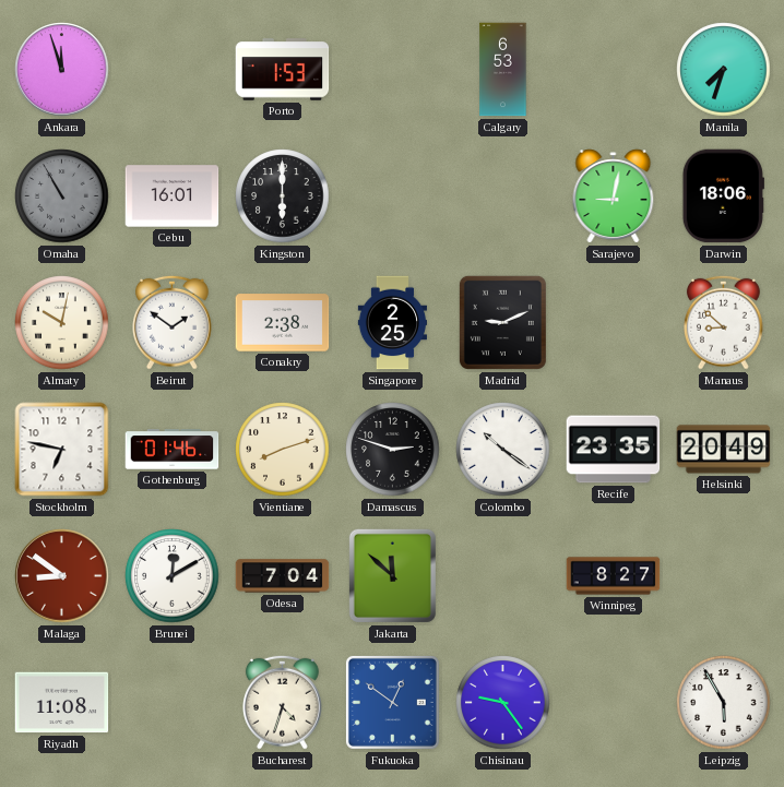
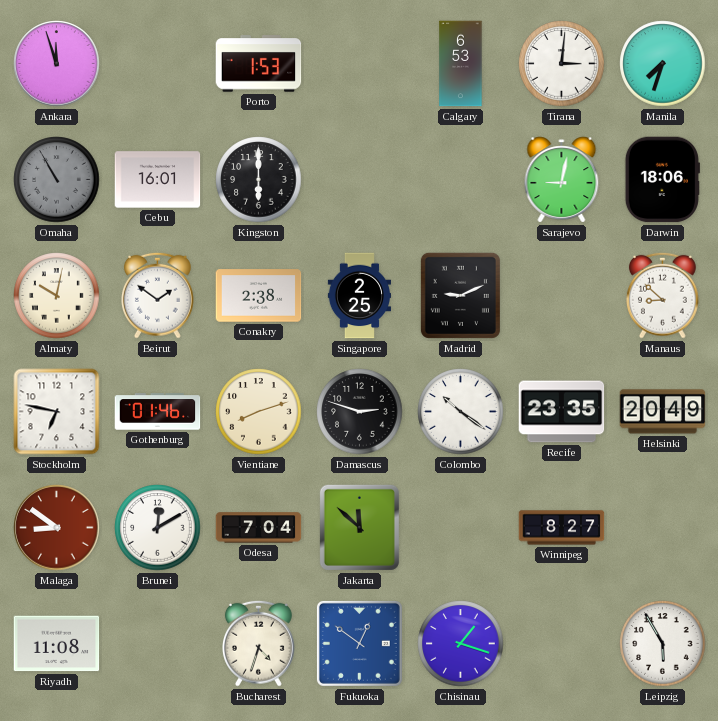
Tirana: none -> 3:01 (562, 64)
Chisinau: 9:24 -> 1:18 (461, 644)
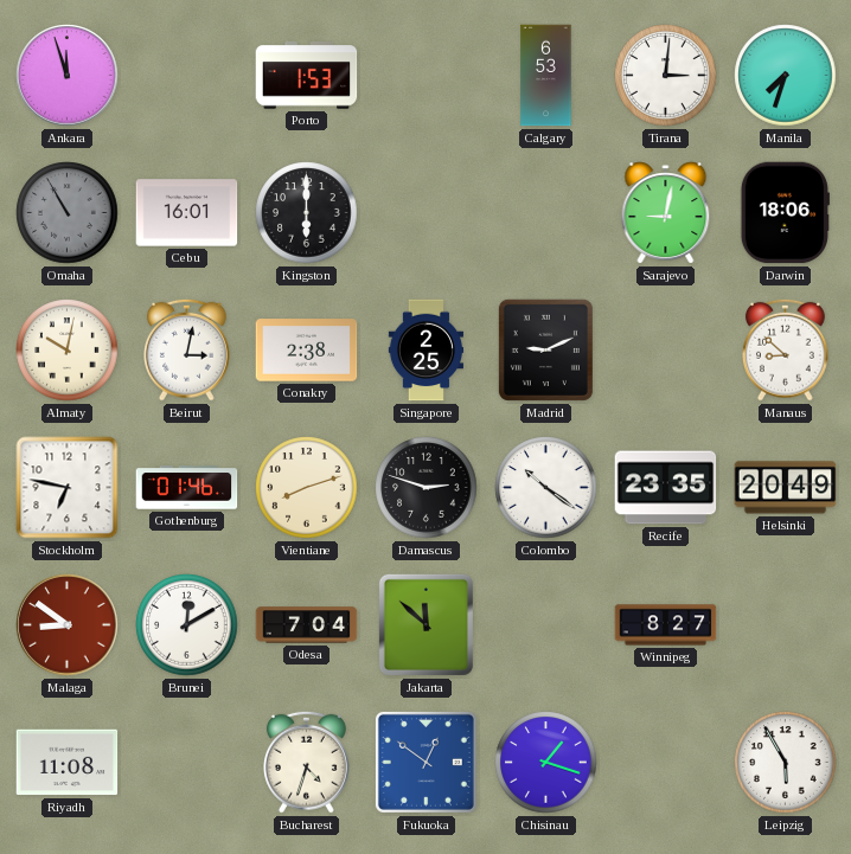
Beirut: 1:51 -> 3:02 (187, 349)
